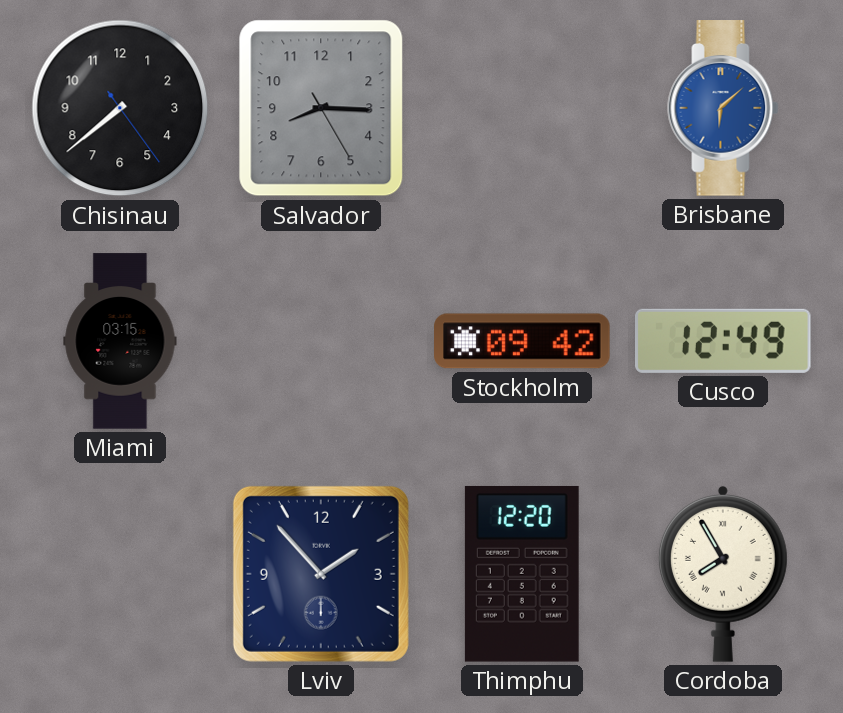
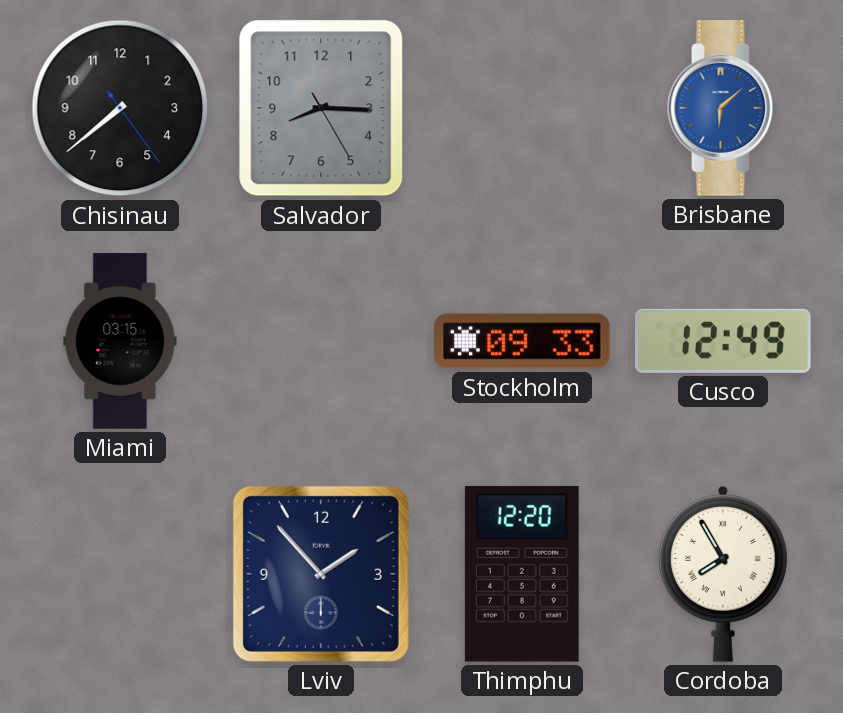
Stockholm: 09:42 -> 09:33 (522, 341)
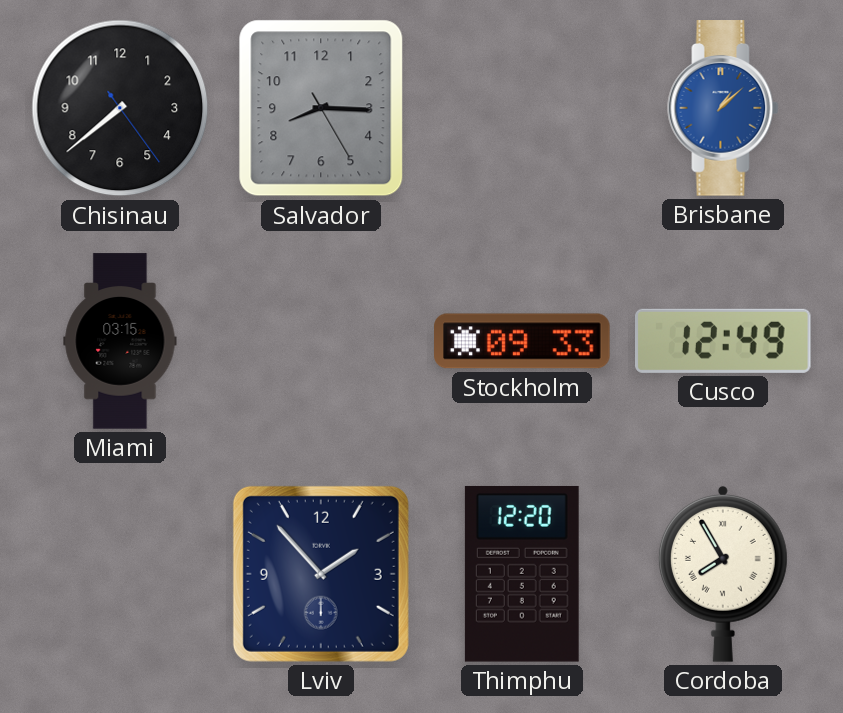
Brisbane: 6:08 -> 1:08 (723, 108)
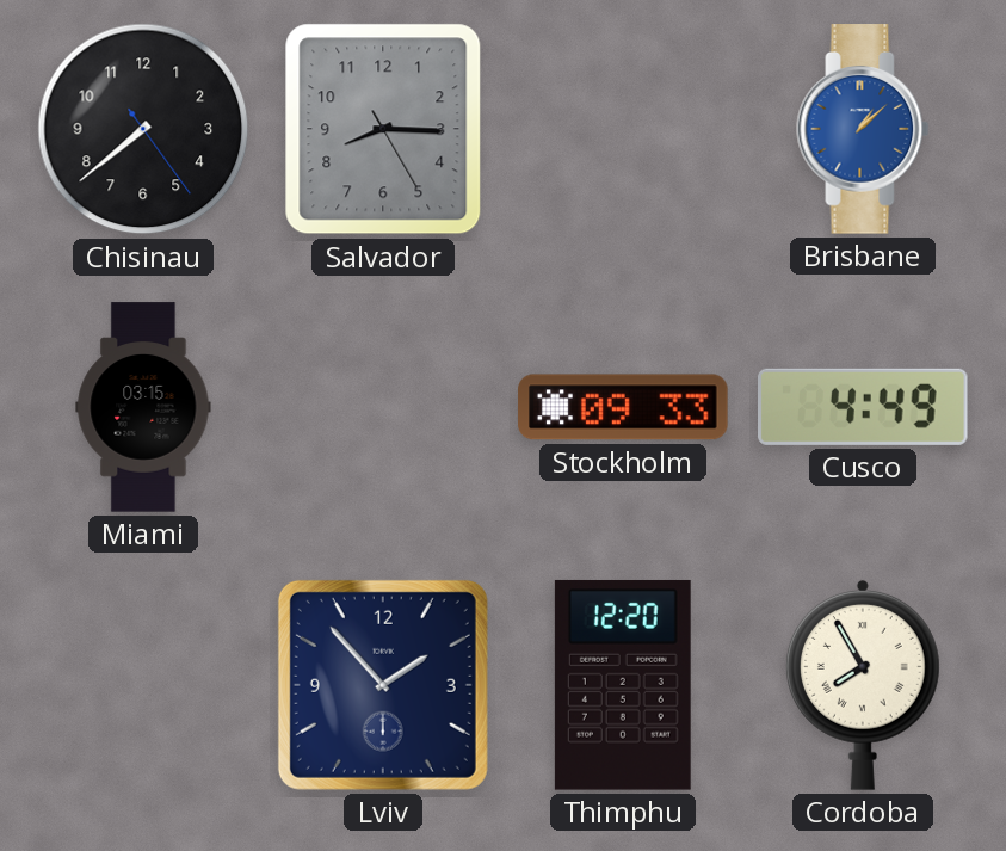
Cusco: 12:49 -> 4:49 (864, 407)
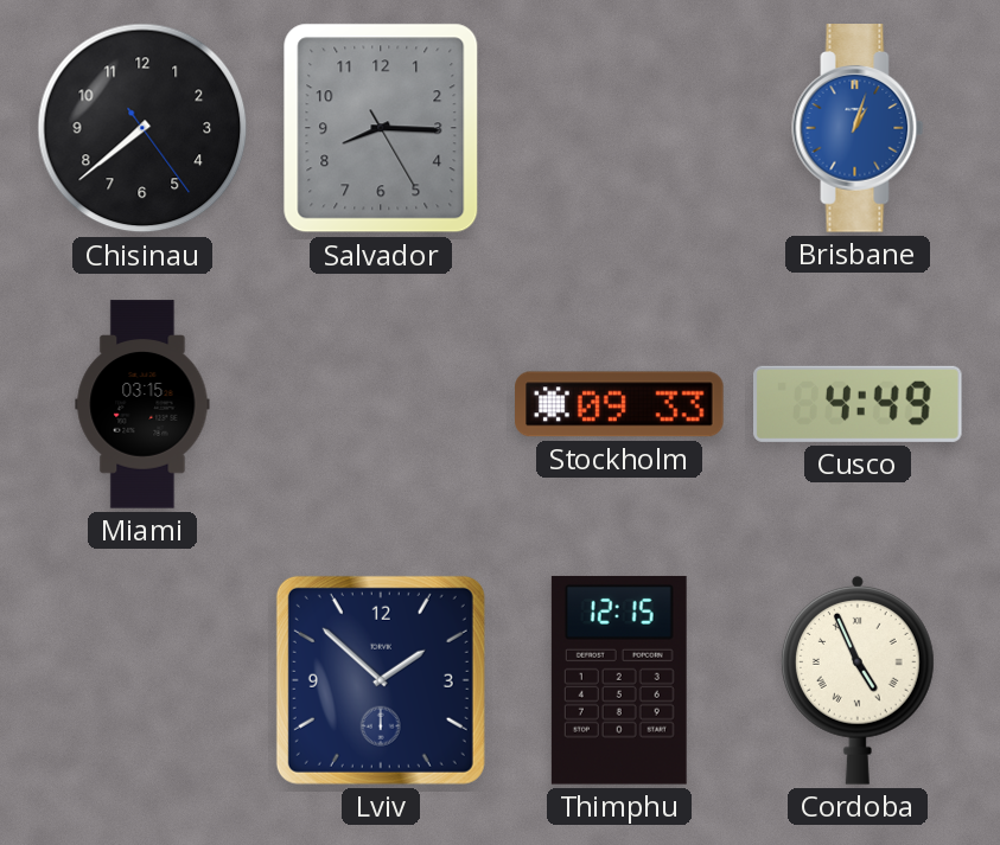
Brisbane: 1:08 -> 1:03 (858, 128)
Lviv: 1:53 -> 1:52 (381, 680)
Thimphu: 12:20 -> 12:15 (619, 680)
Cordoba: 7:55 -> 4:56 (858, 680)
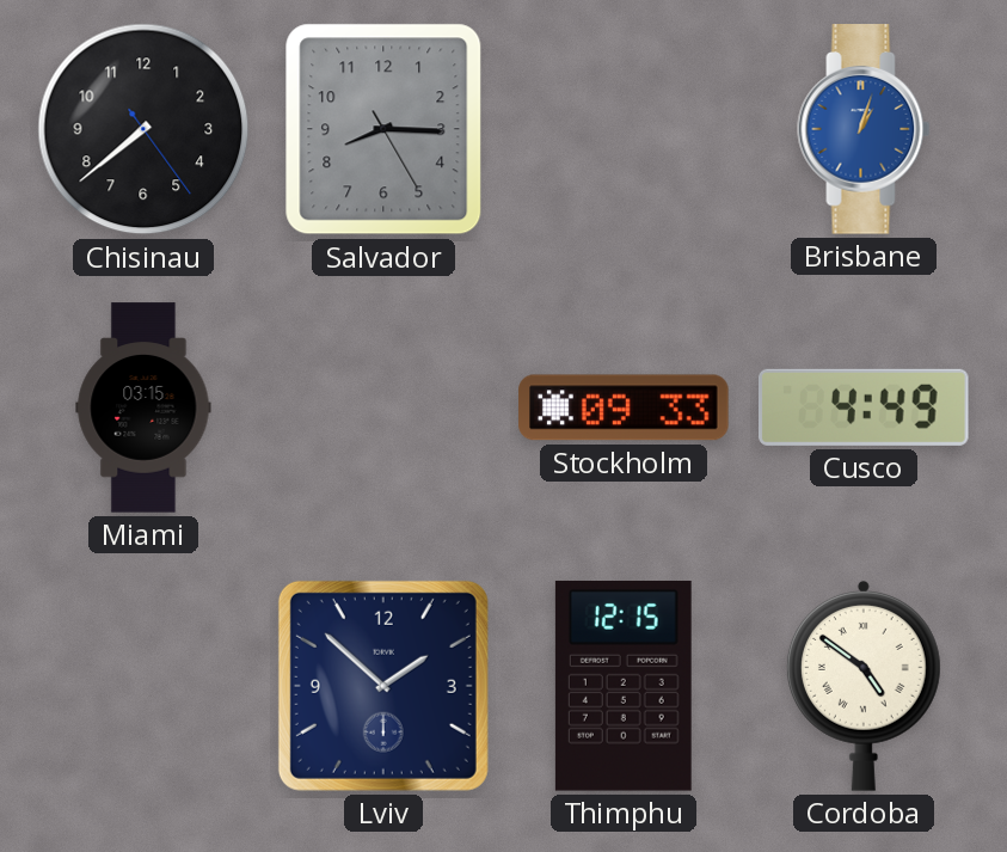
Cordoba: 4:56 -> 4:51 (864, 686)
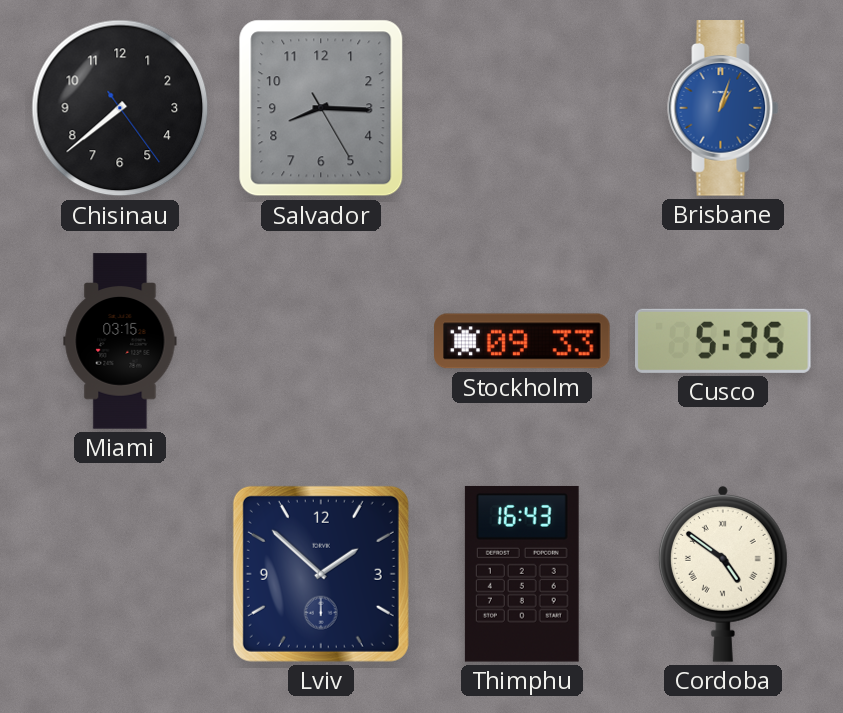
Cusco: 4:49 -> 5:35 (724, 341)
Thimphu: 12:15 -> 16:43 (522, 574)
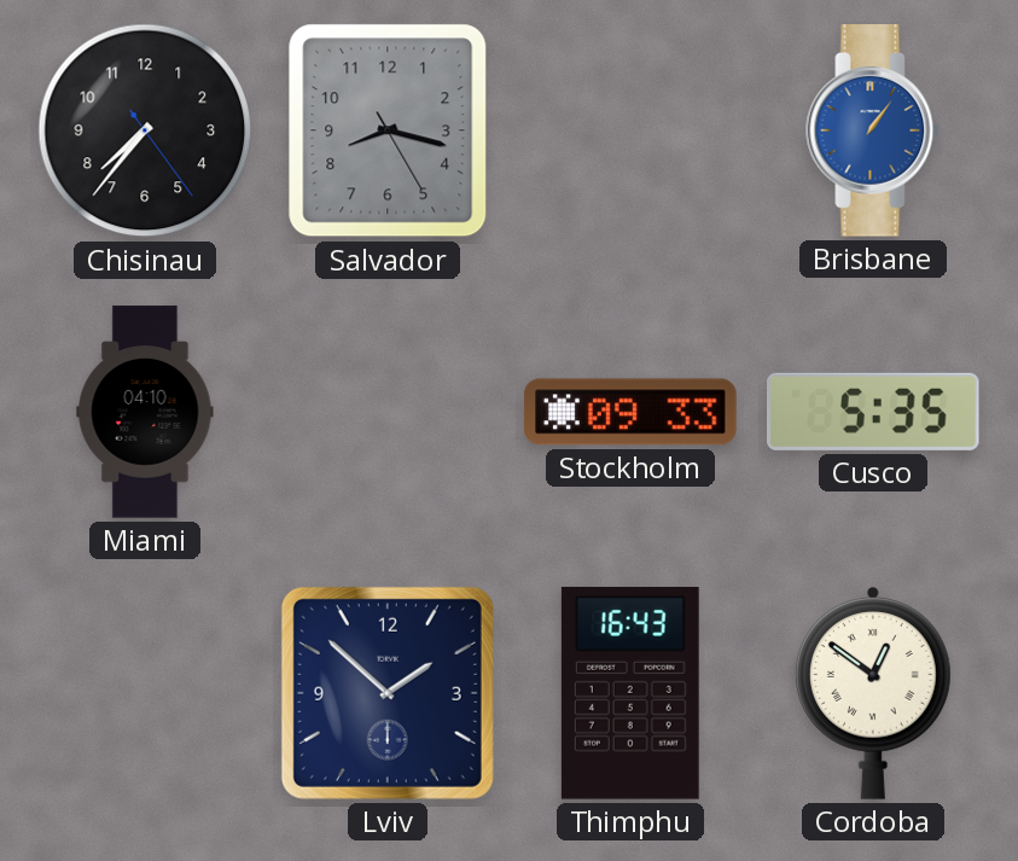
Chisinau: 7:38 -> 7:36 (145, 130)
Salvador: 8:15 -> 8:17 (388, 130)
Brisbane: 1:03 -> 1:06 (873, 130)
Miami: 03:15 -> 04:10 (145, 412)
Cordoba: 4:51 -> 12:51 (873, 693)
